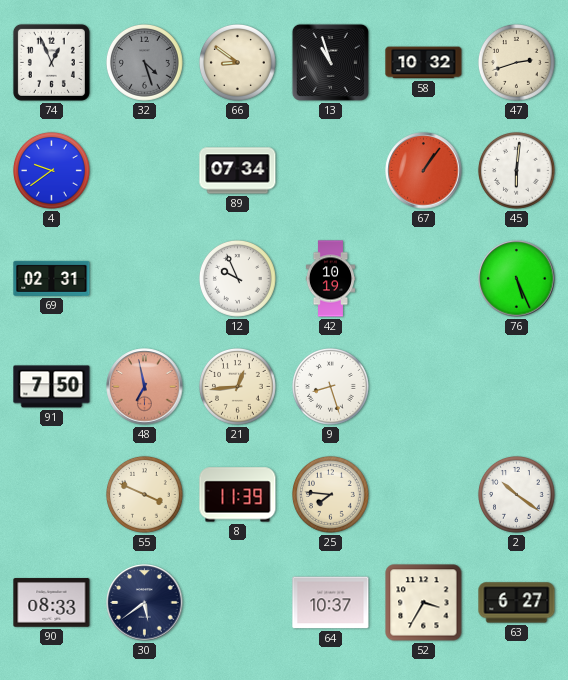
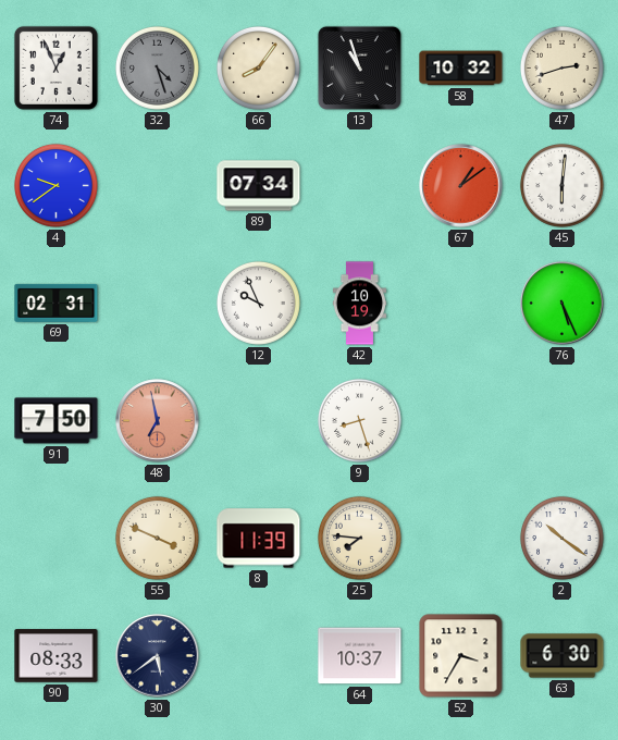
66: 8:51 -> 8:06 (259, 69)
67: 1:06 -> 1:09 (461, 186)
21: 12:44 -> none (238, 387)
63: 6:27 -> 6:30 (563, 656)
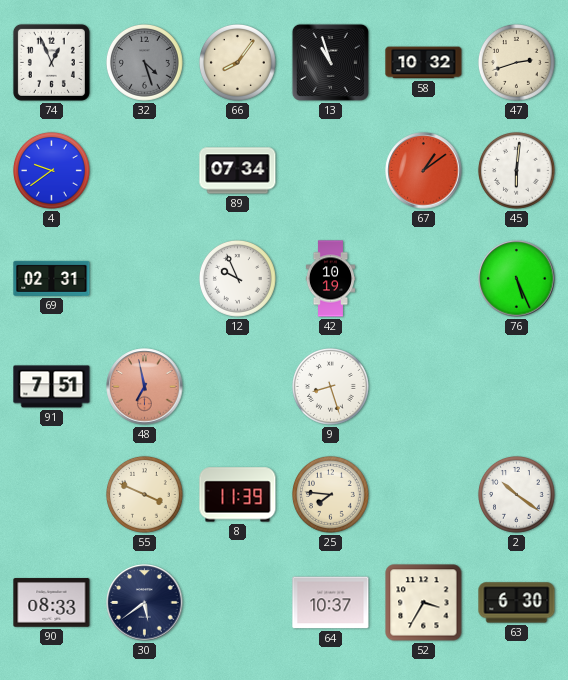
91: 7:50 -> 7:51 (52, 387)
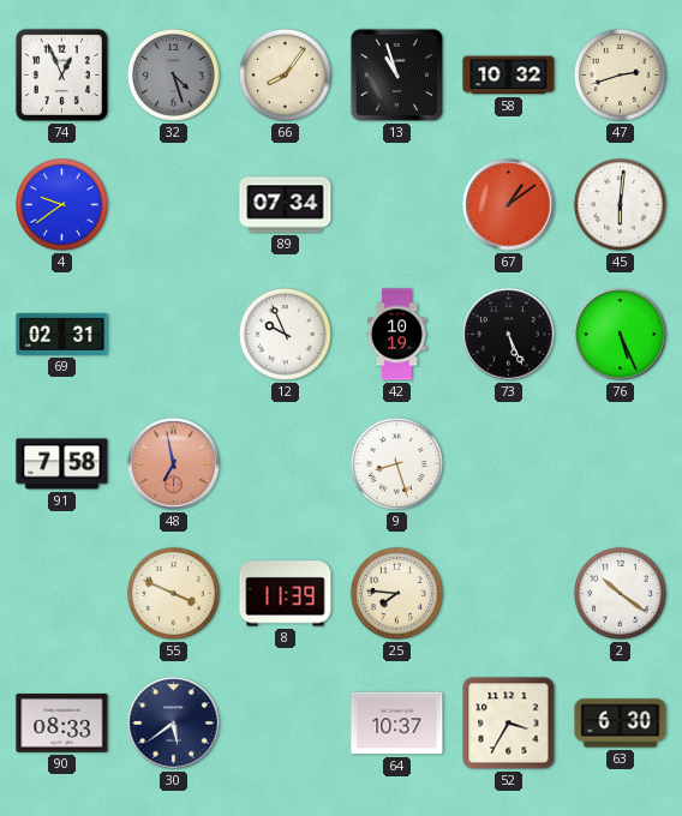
73: none -> 5:26 (509, 335)
91: 7:51 -> 7:58 (62, 464)
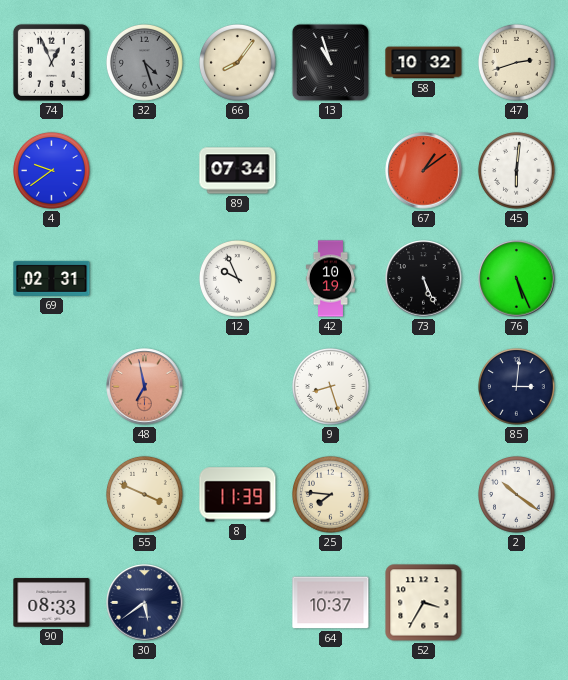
91: 7:58 -> none (62, 464)
85: none -> 3:01 (517, 387)
63: 6:30 -> none (621, 724)
